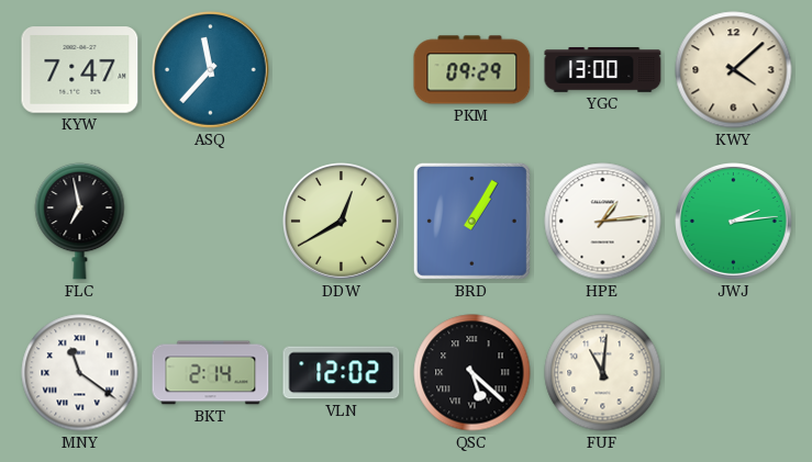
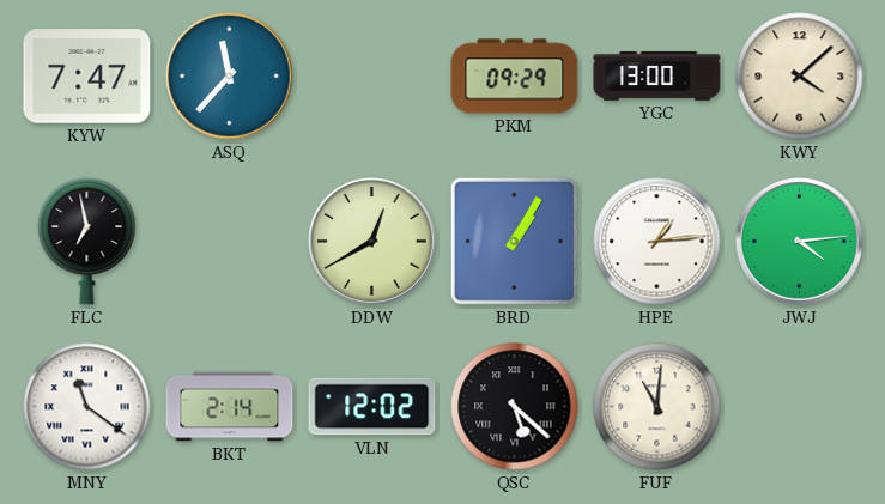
JWJ: 2:14 -> 4:14 (800, 242)
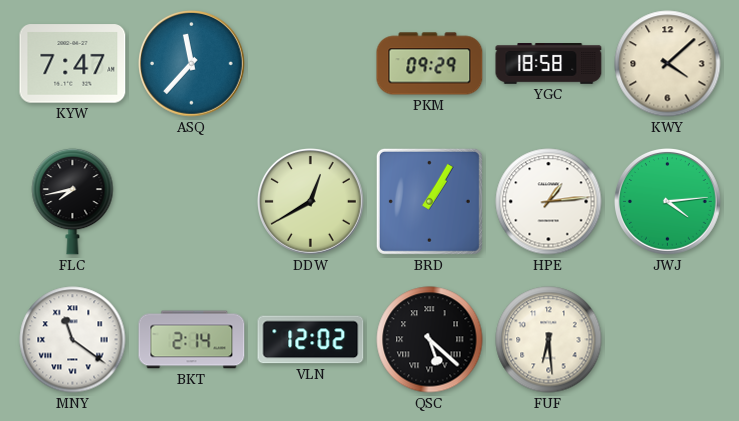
YGC: 13:00 -> 18:58 (549, 64)
FLC: 6:58 -> 7:43 (73, 201)
FUF: 11:01 -> 6:29 (549, 340)
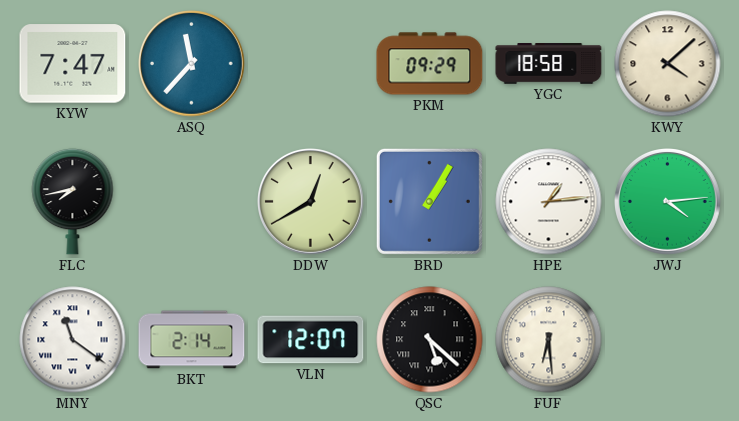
VLN: 12:02 -> 12:07 (311, 340)
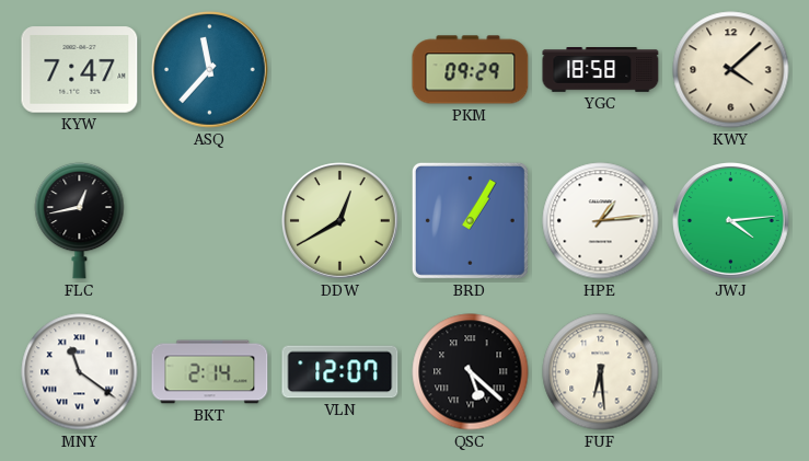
FLC: 7:43 -> 12:43 (80, 220)
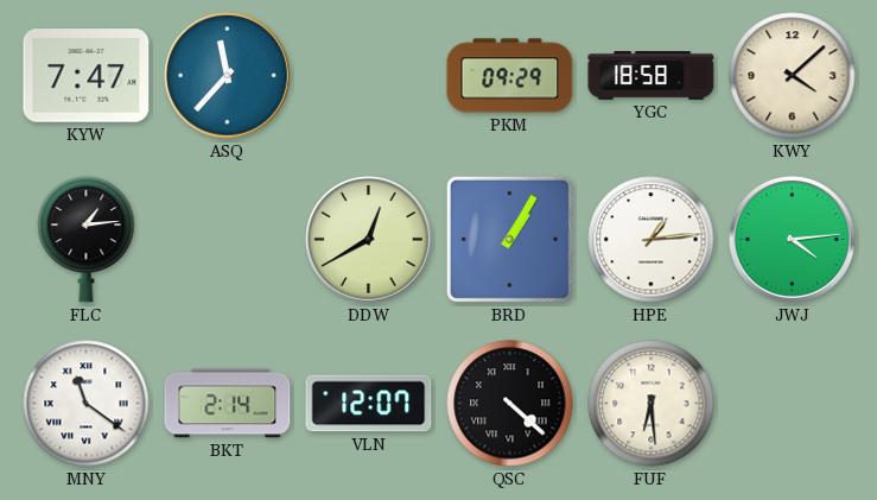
FLC: 12:43 -> 1:14 (87, 239)
QSC: 5:22 -> 4:22 (510, 404)
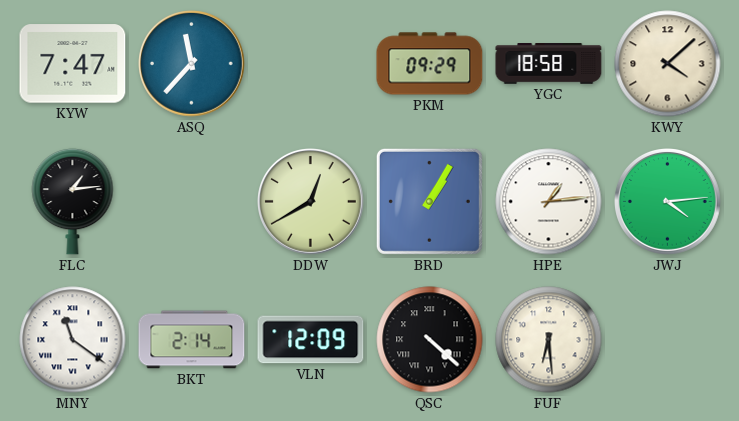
VLN: 12:07 -> 12:09 (311, 340)
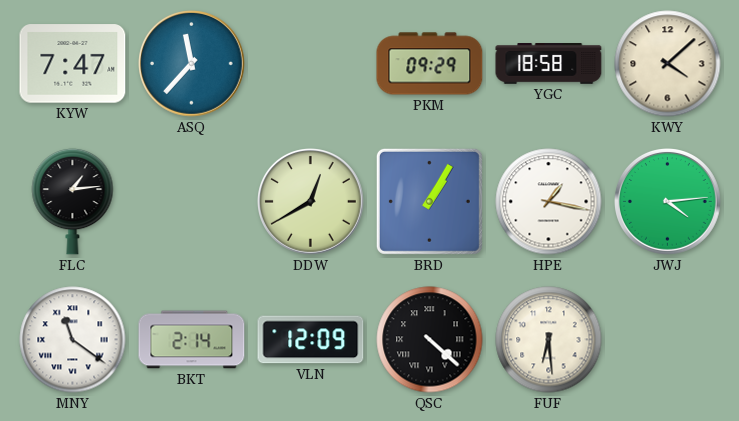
HPE: 1:14 -> 1:17 (549, 202)
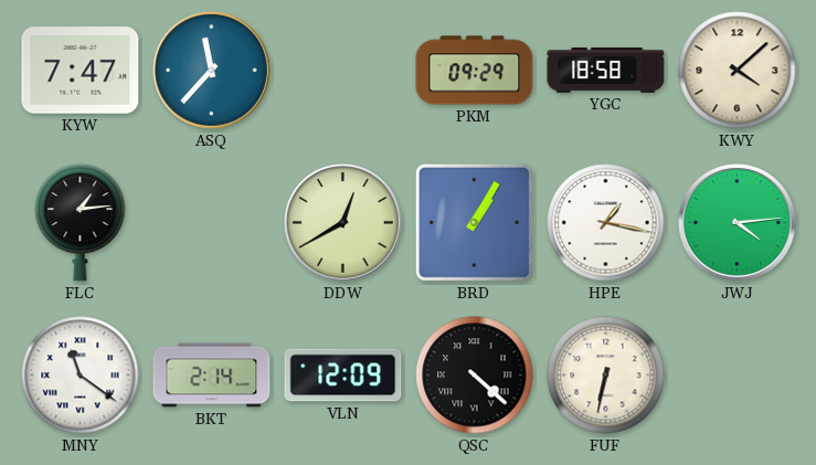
FUF: 6:29 -> 6:32 (606, 376)
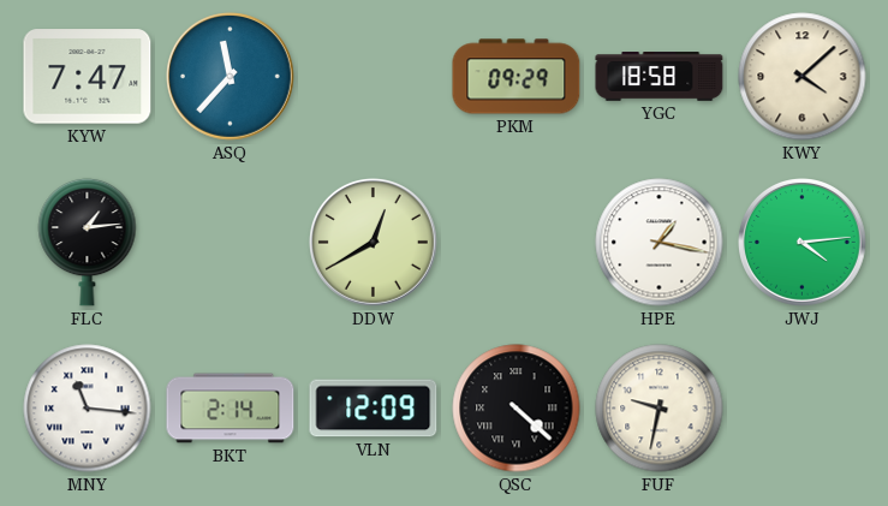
BRD: 1:05 -> none (474, 222)
MNY: 11:21 -> 11:16 (88, 409)
FUF: 6:32 -> 9:32 (660, 409)
